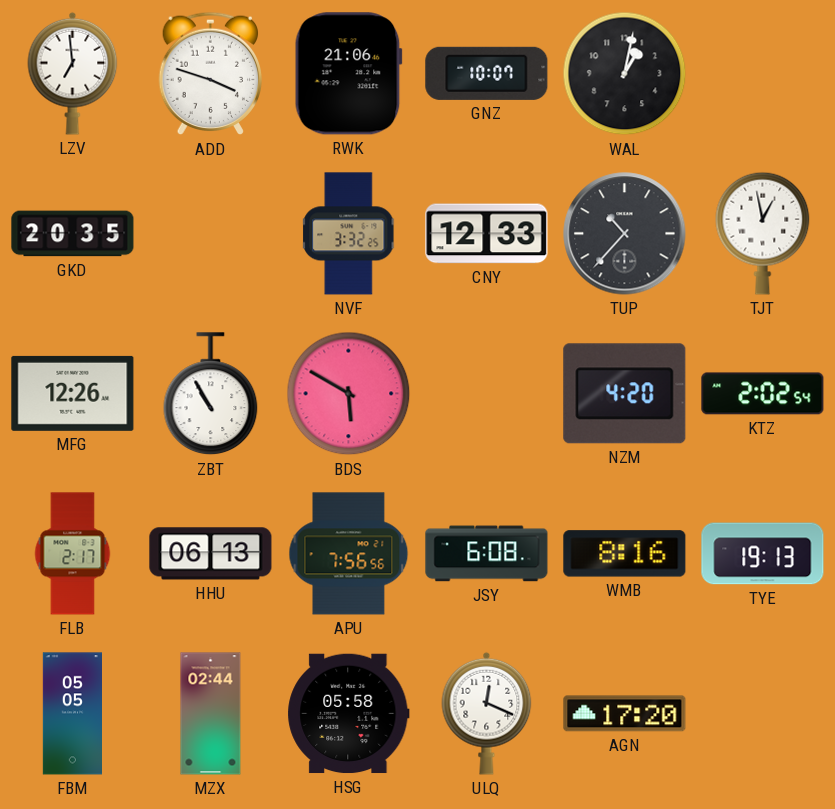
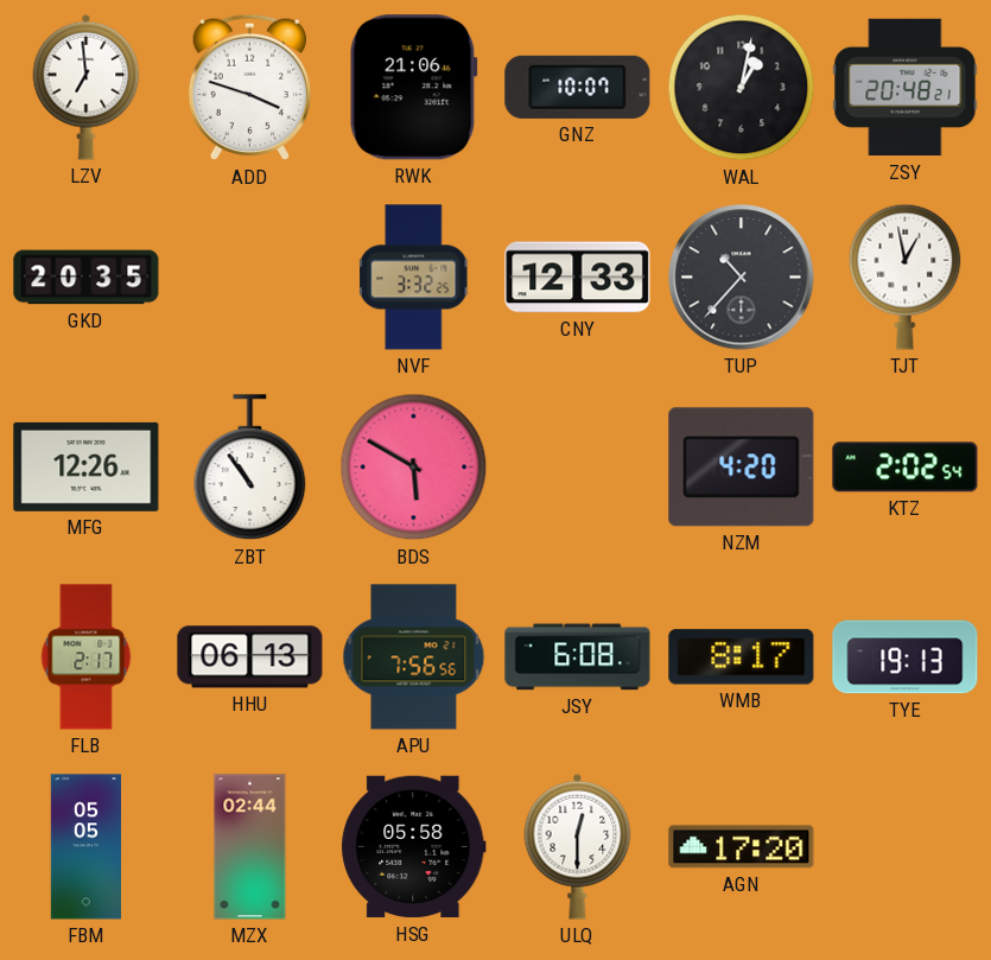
ZSY: none -> 20:48 (906, 88)
ZBT: 10:55 -> 10:54 (250, 468)
WMB: 8:16 -> 8:17 (742, 657)
ULQ: 12:19 -> 12:30 (578, 846)
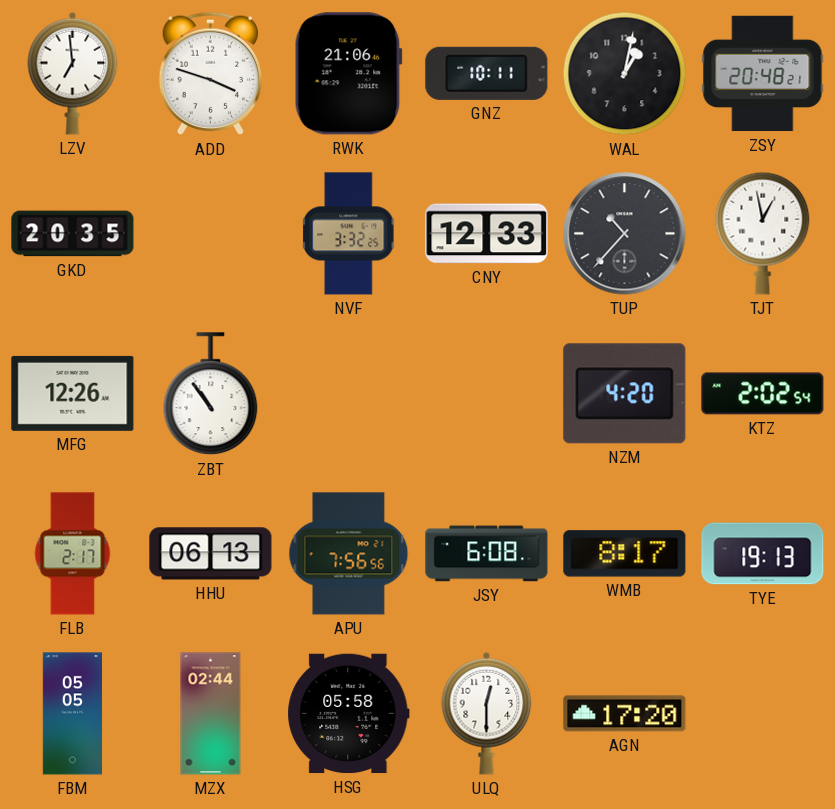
GNZ: 10:07 -> 10:11 (487, 73)
BDS: 5:50 -> none (414, 468)
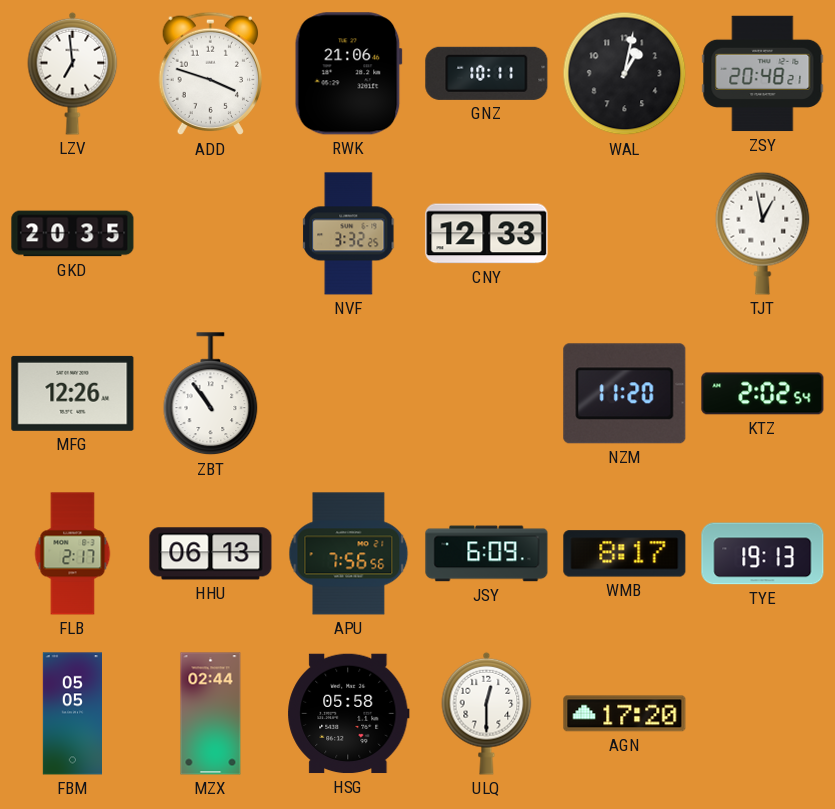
TUP: 10:37 -> none (625, 234)
NZM: 4:20 -> 11:20 (625, 394)
JSY: 6:08 -> 6:09 (487, 554)
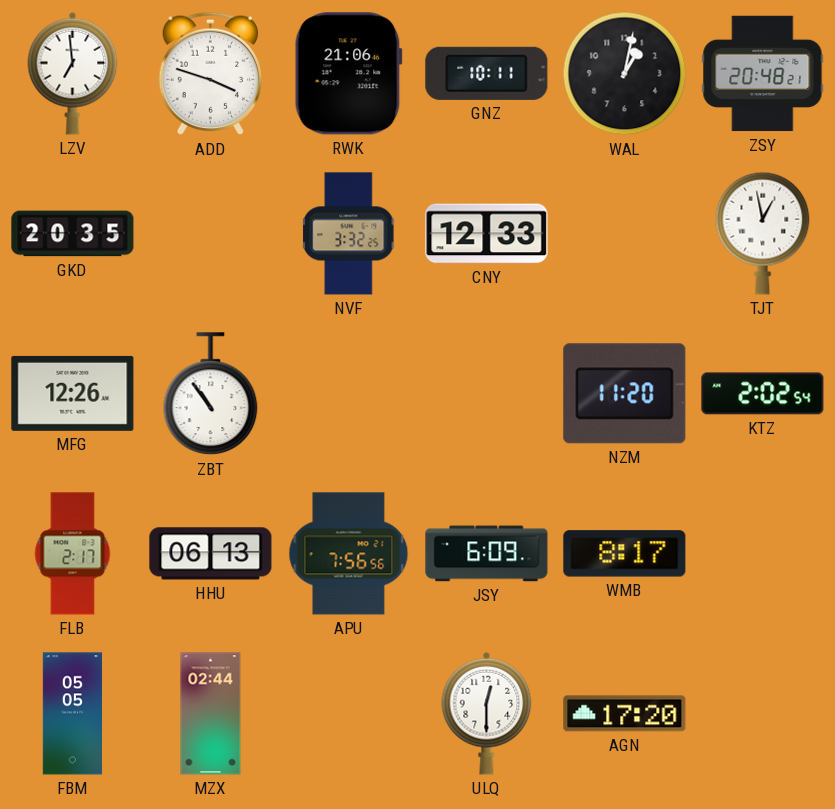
TYE: 19:13 -> none (763, 554)
HSG: 05:58 -> none (349, 714)
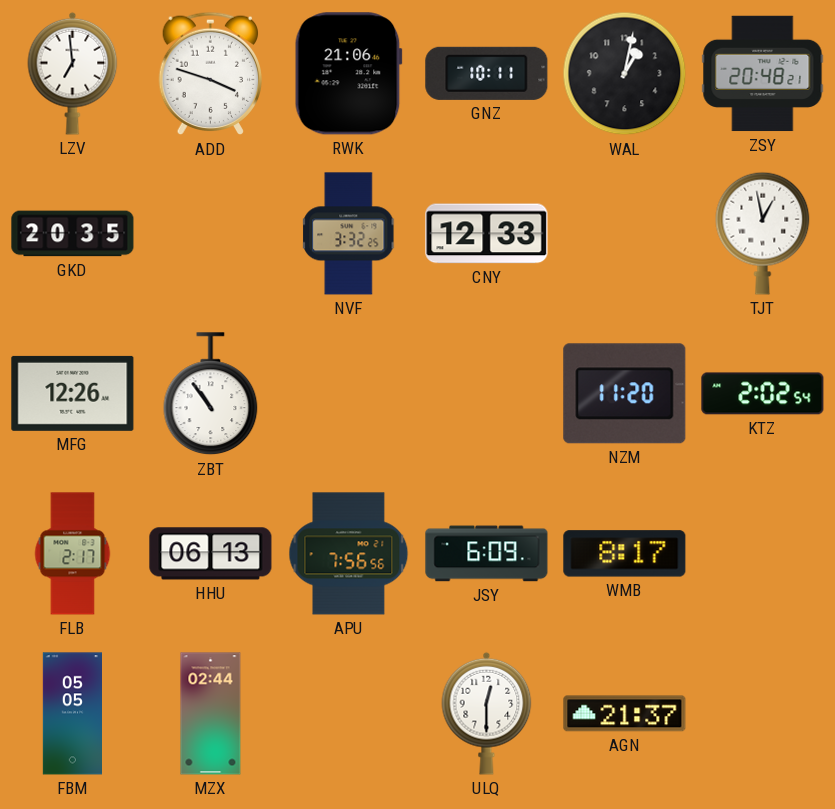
AGN: 17:20 -> 21:37 (625, 714)
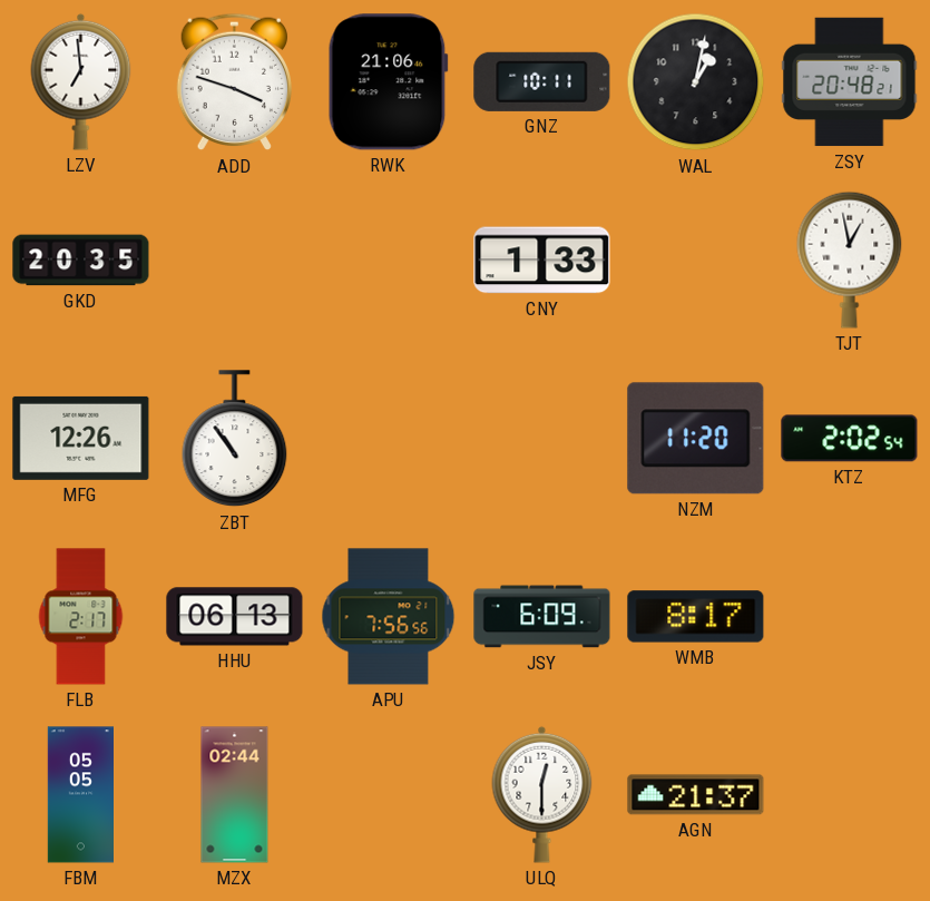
NVF: 3:32 -> none (349, 234)
CNY: 12:33 -> 1:33 (542, 261)
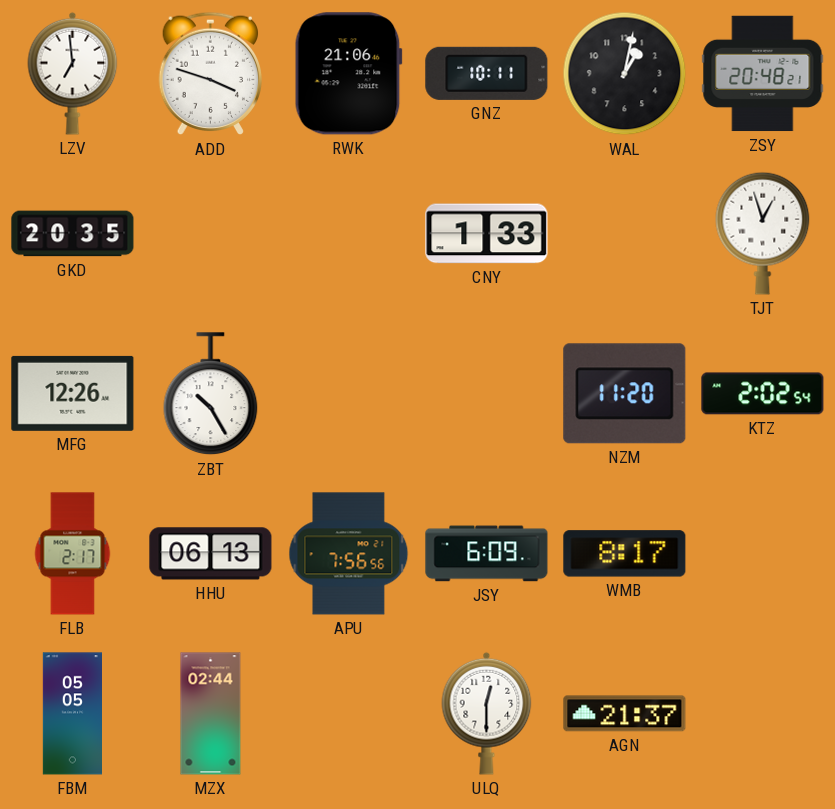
TJT: 12:58 -> 12:57 (763, 233)
ZBT: 10:54 -> 10:25 (211, 394)
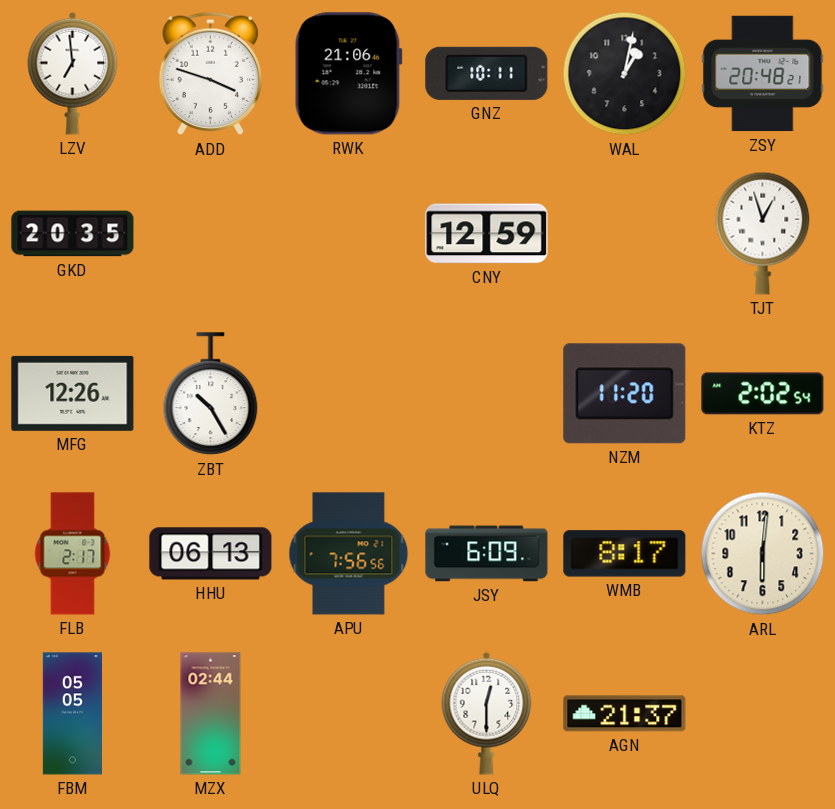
CNY: 1:33 -> 12:59 (487, 234)
ARL: none -> 6:01 (763, 554)
